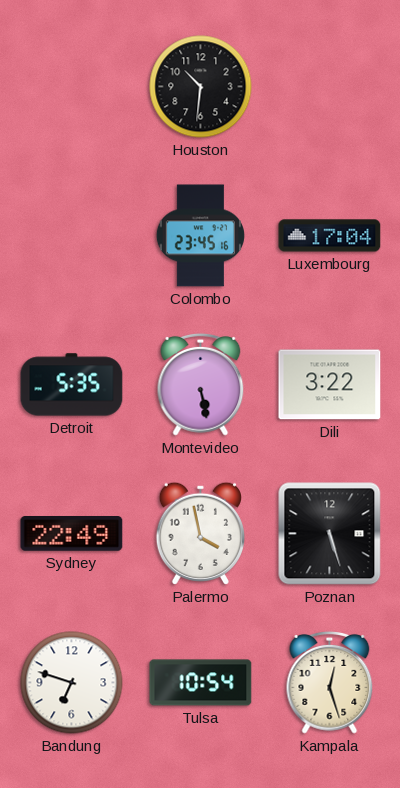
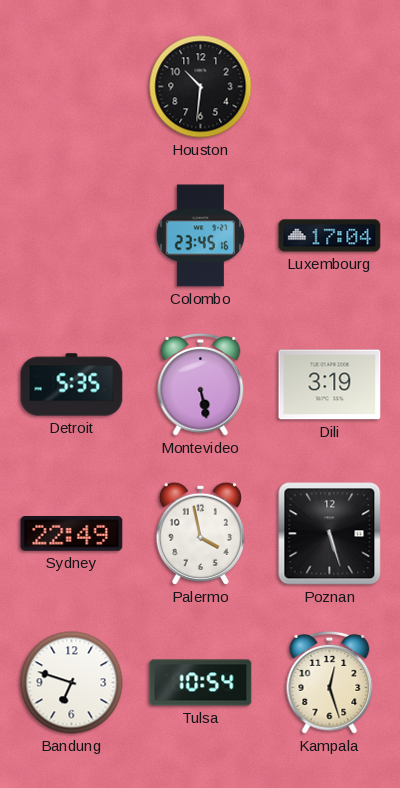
Dili: 3:22 -> 3:19 (330, 385)
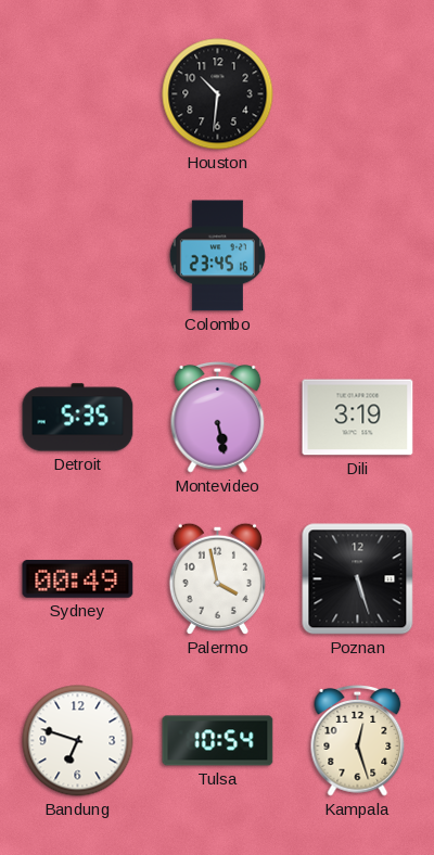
Luxembourg: 17:04 -> none (330, 236)
Sydney: 22:49 -> 00:49 (78, 579)
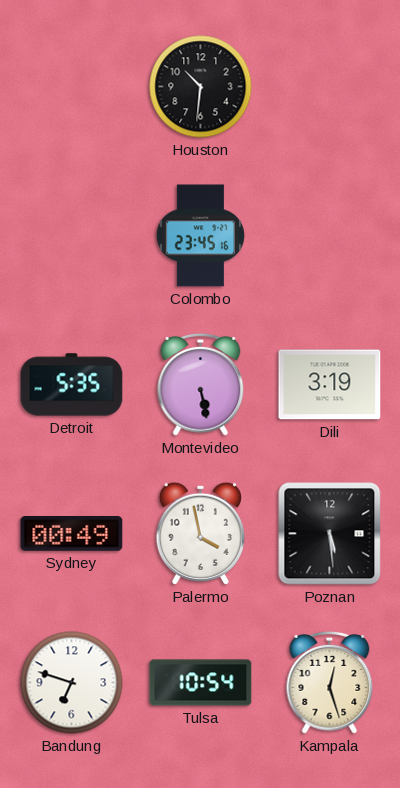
Poznan: 5:27 -> 5:29 (330, 534)
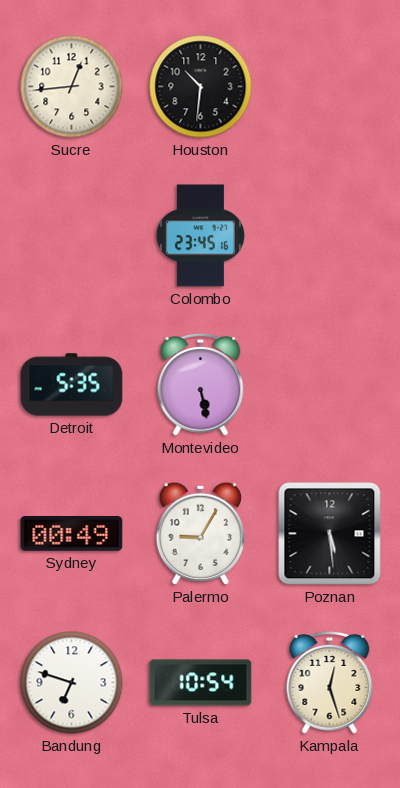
Sucre: none -> 12:44 (72, 87)
Dili: 3:19 -> none (330, 385)
Palermo: 3:58 -> 9:05 (200, 533)
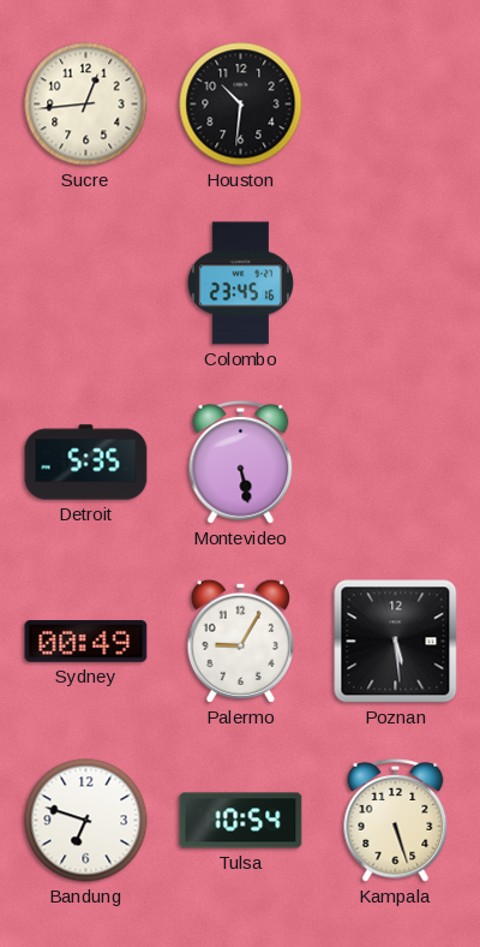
Kampala: 12:27 -> 5:27 (396, 820)
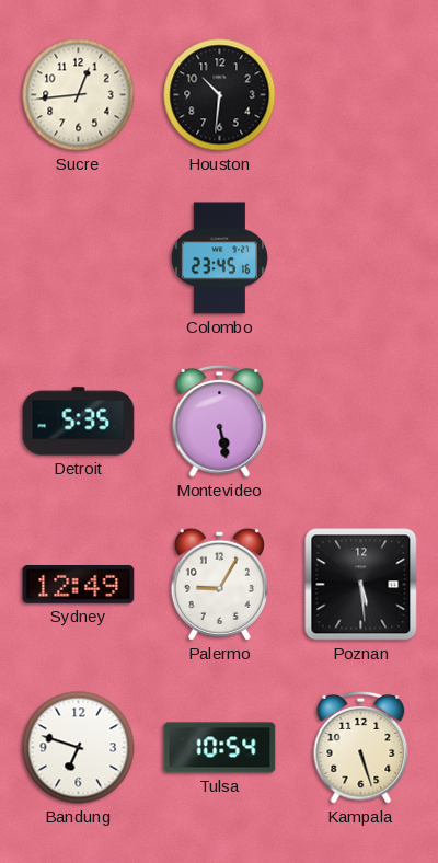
Sydney: 00:49 -> 12:49 (79, 585)
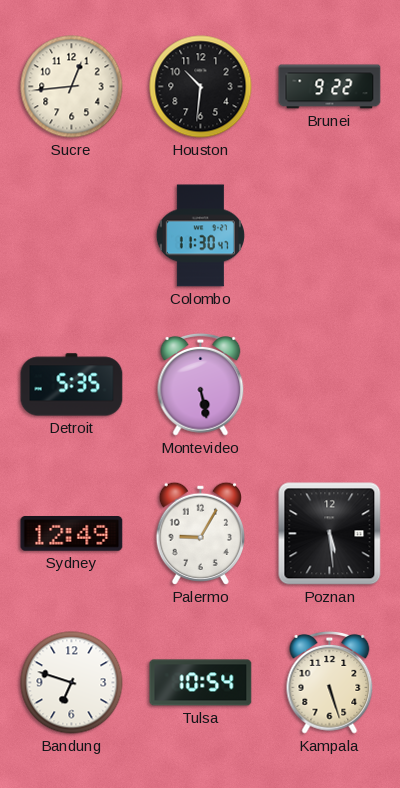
Brunei: none -> 9:22 (330, 87)
Colombo: 23:45 -> 11:30 (200, 236)
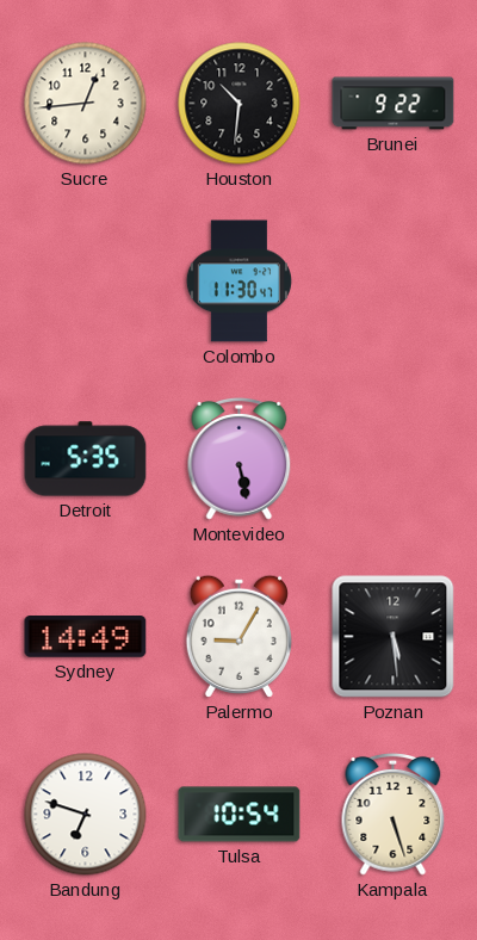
Sydney: 12:49 -> 14:49 (86, 637)
